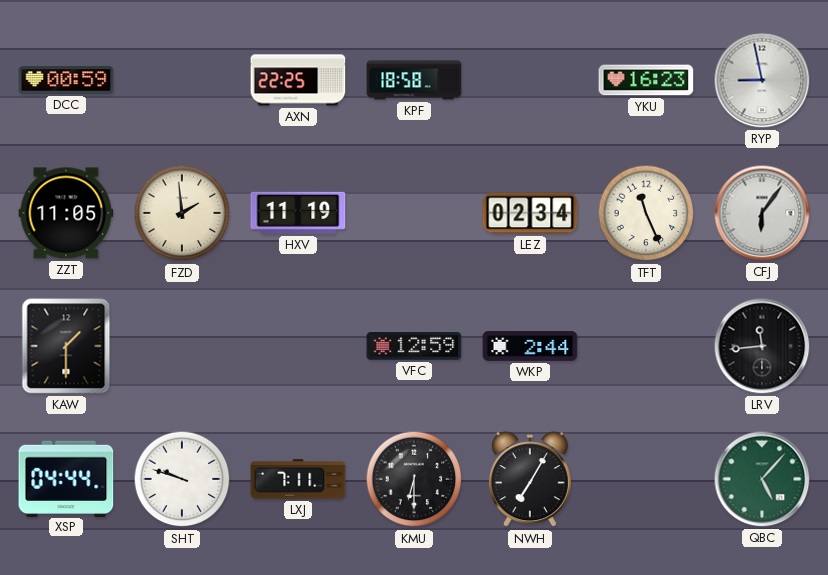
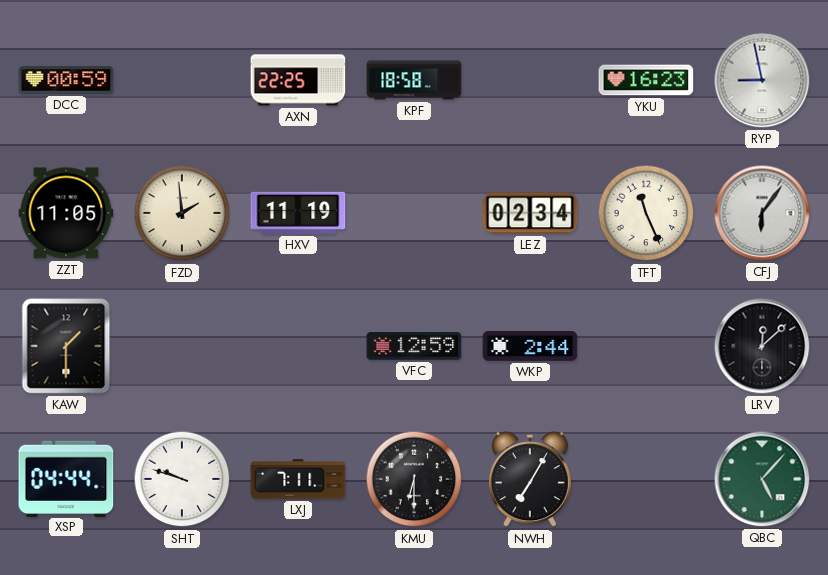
LRV: 11:44 -> 12:08 (762, 346)
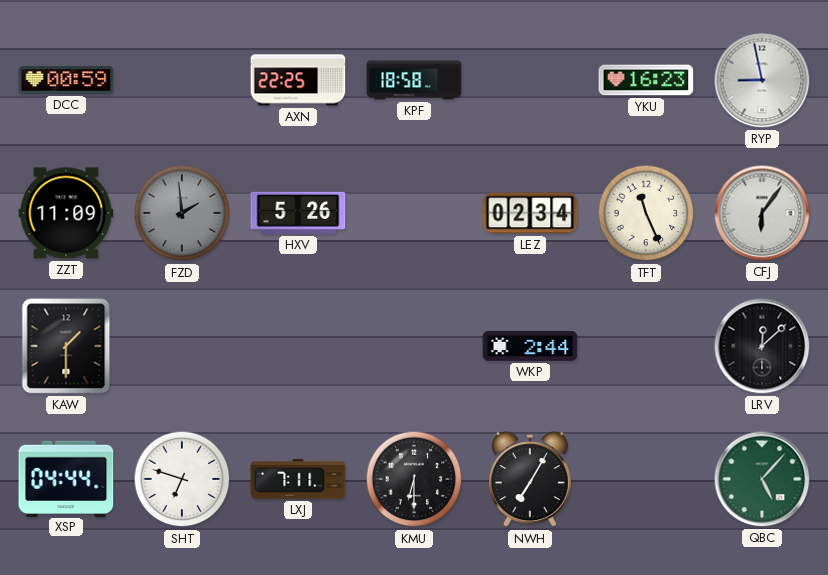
ZZT: 11:05 -> 11:09 (66, 213)
FZD dial: cream -> grey (182, 213)
HXV: 11:19 -> 5:26 (298, 213)
VFC: 12:59 -> none (414, 346)
SHT: 9:48 -> 6:48 (182, 479)
